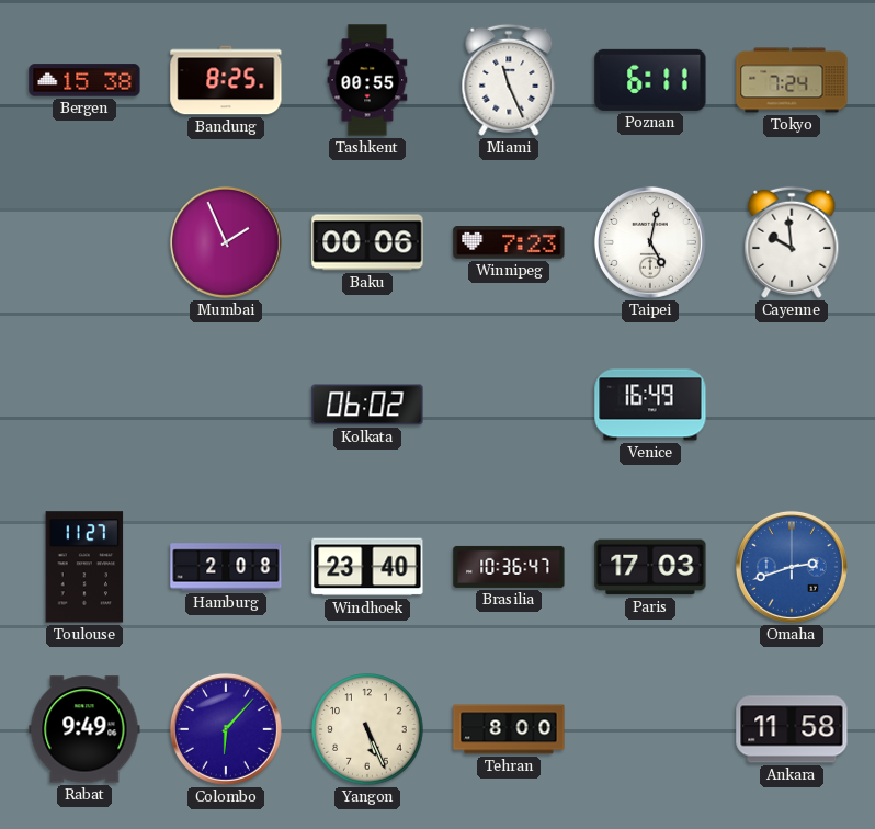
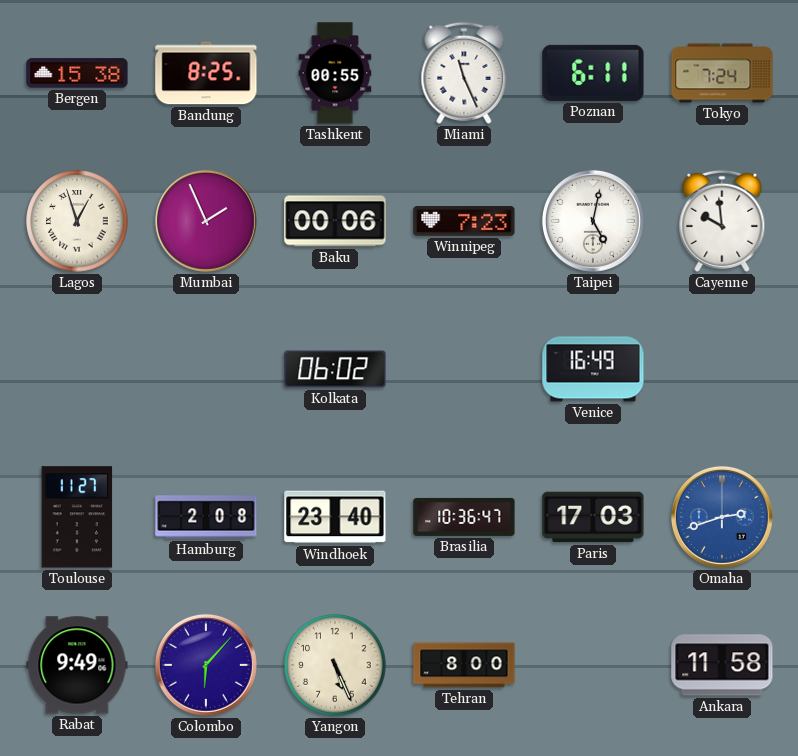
Lagos: none -> 12:57 (77, 221)
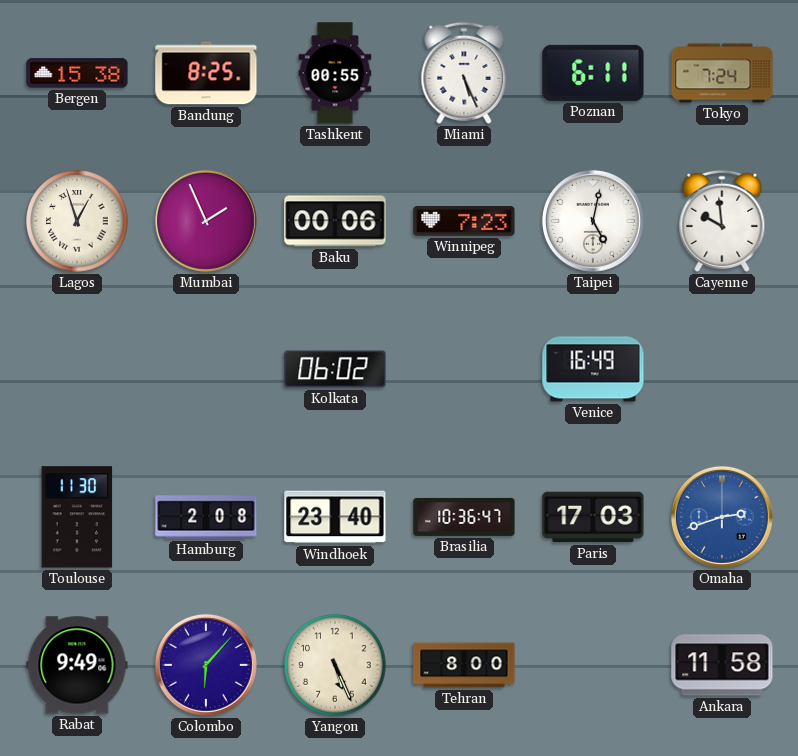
Miami: 11:26 -> 5:26 (464, 73)
Toulouse: 11:27 -> 11:30 (77, 517)
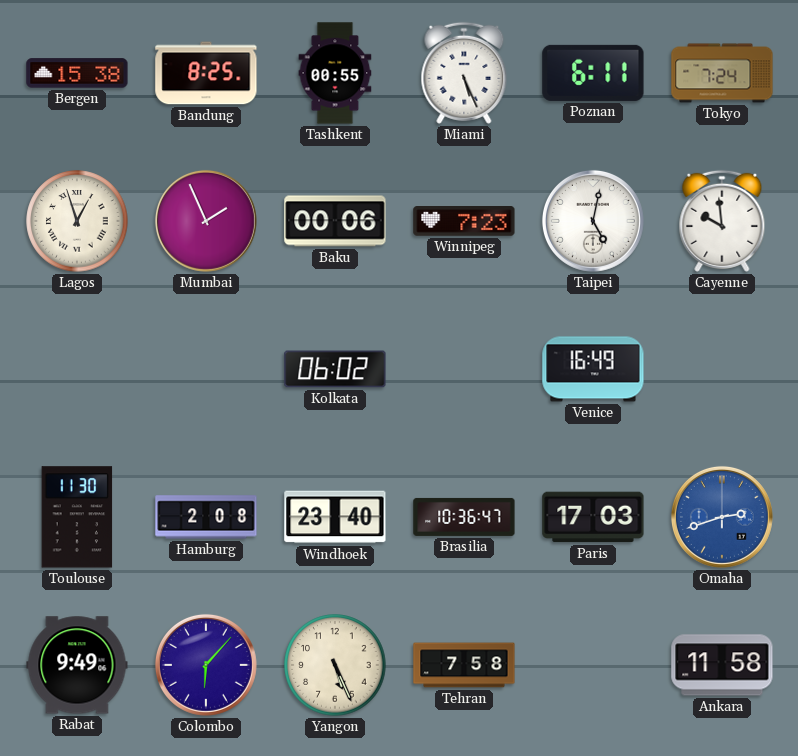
Tehran: 8:00 -> 7:58 (464, 665)
